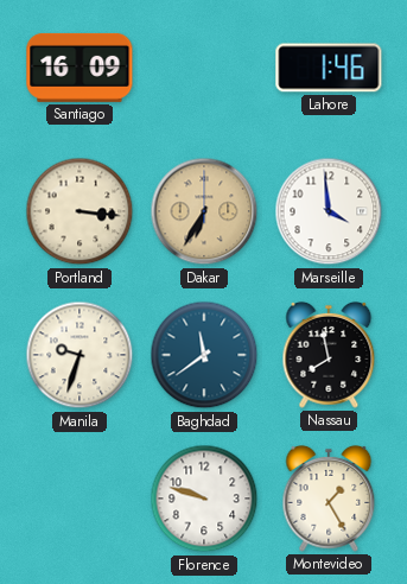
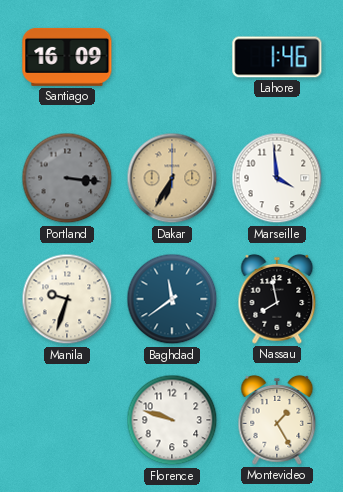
Portland dial: cream -> grey (67, 178)
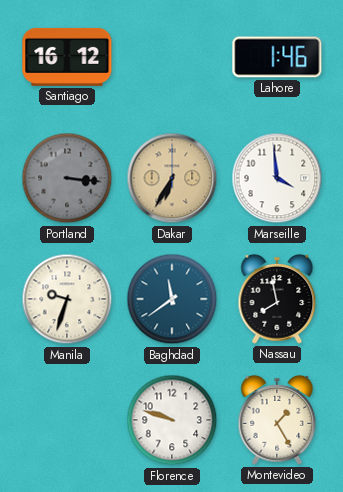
Santiago: 16:09 -> 16:12 (67, 57)
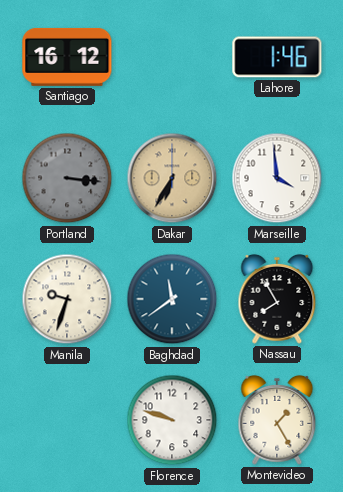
Nassau: 7:58 -> 7:55 (277, 299)
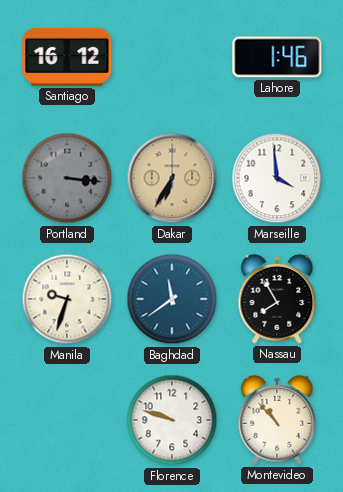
Montevideo: 1:25 -> 10:53 (277, 420)
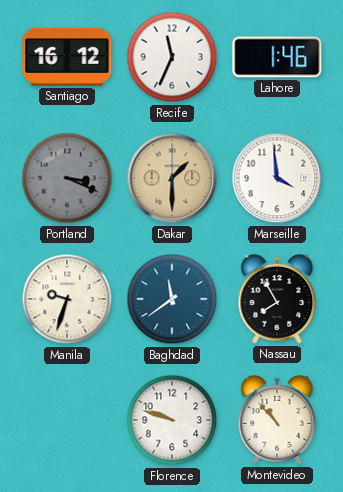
Recife: none -> 11:34 (172, 57)
Portland: 3:16 -> 3:19 (67, 178)
Dakar: 6:35 -> 1:30 (172, 178)
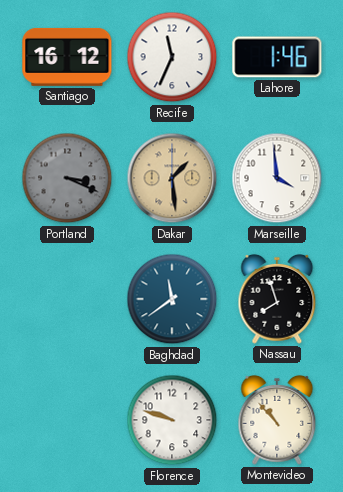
Dakar: 1:30 -> 1:29 (172, 178)
Manila: 9:33 -> none (67, 299)
Nassau: 7:55 -> 7:57 (277, 299)
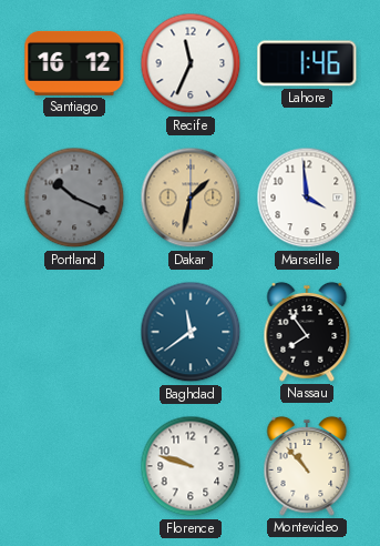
Portland: 3:19 -> 10:19 (74, 198)
Dakar: 1:29 -> 1:32 (191, 198)
Nassau: 7:57 -> 7:54 (307, 332)
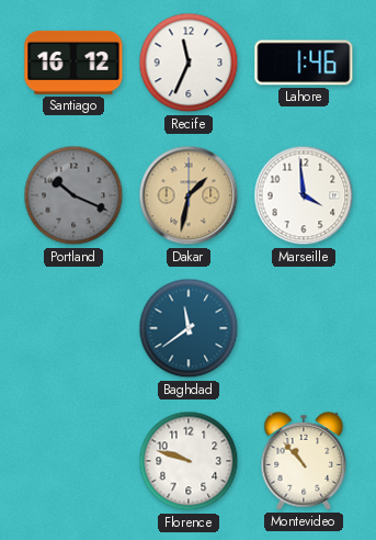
Nassau: 7:54 -> none (307, 332)
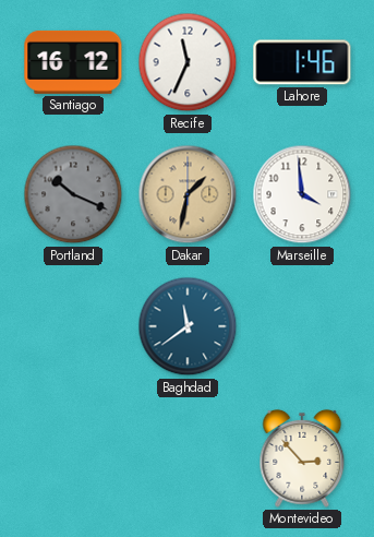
Florence: 9:48 -> none (189, 461)
Montevideo: 10:53 -> 2:53 (302, 458)
